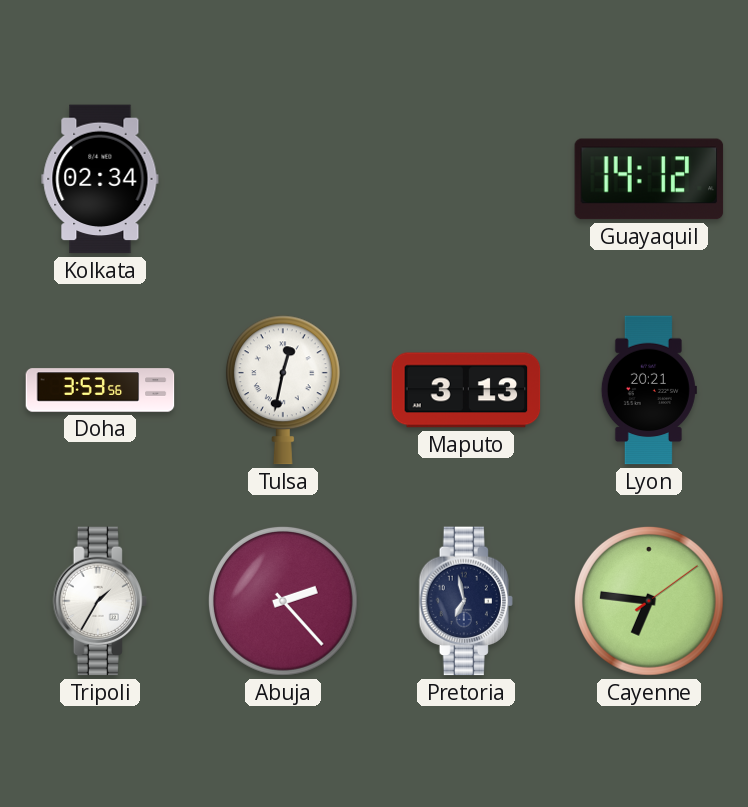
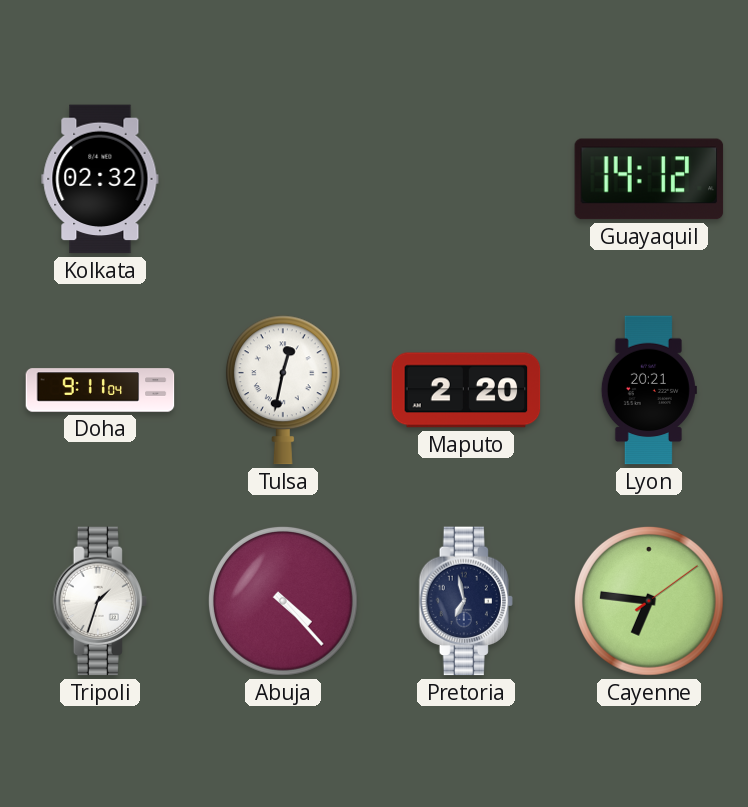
Kolkata: 02:34 -> 02:32 (100, 179)
Doha: 3:53 -> 9:11 (100, 390)
Maputo: 3:13 -> 2:20 (466, 390)
Tripoli: 1:35 -> 1:33 (100, 601)
Abuja: 2:23 -> 4:23 (284, 602)
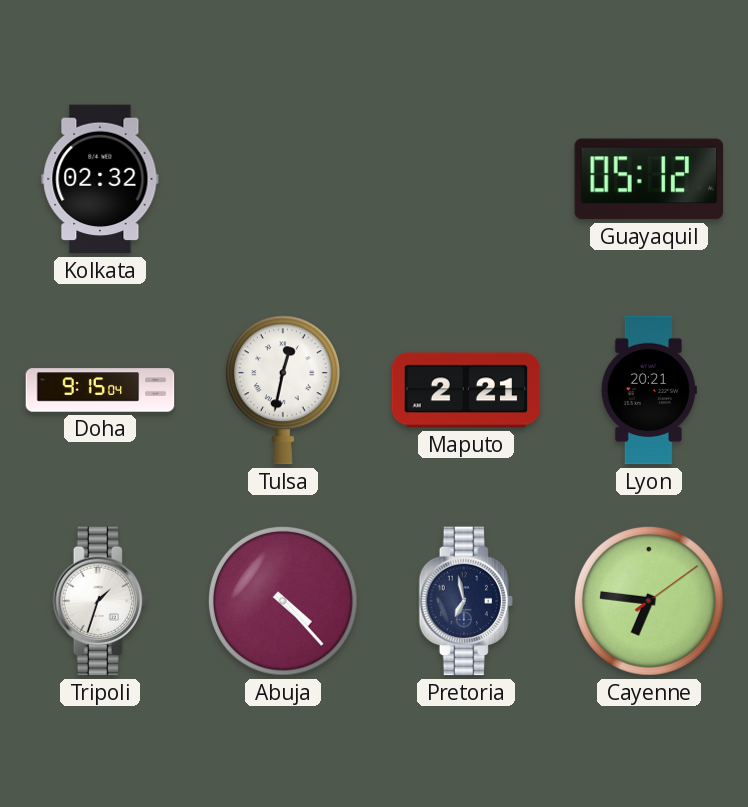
Guayaquil: 14:12 -> 05:12 (649, 179)
Doha: 9:11 -> 9:15 (100, 390)
Maputo: 2:20 -> 2:21 (466, 390)
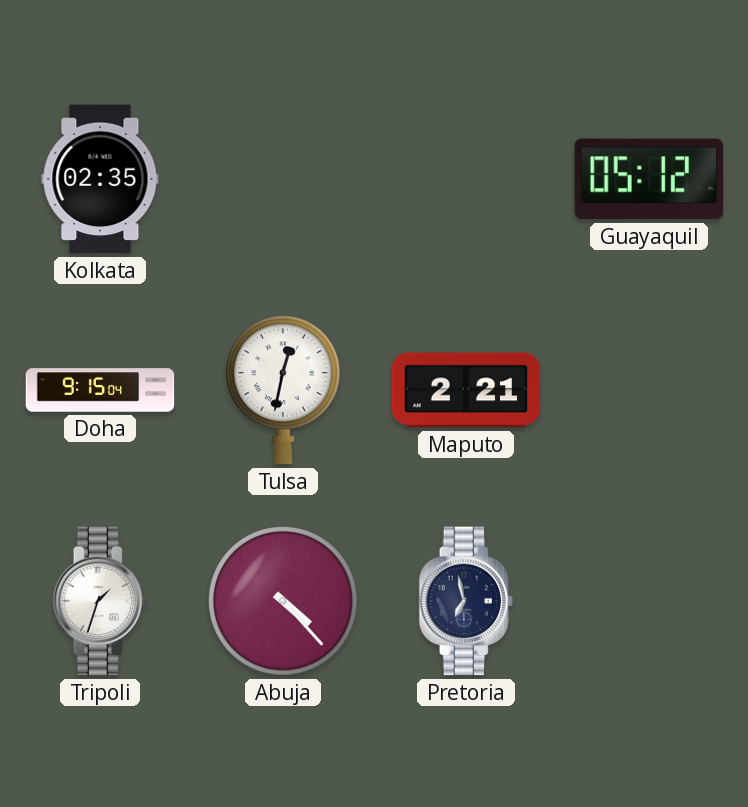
Kolkata: 02:32 -> 02:35 (100, 179)
Lyon: 20:21 -> none (649, 390)
Cayenne: 6:46 -> none (650, 602)
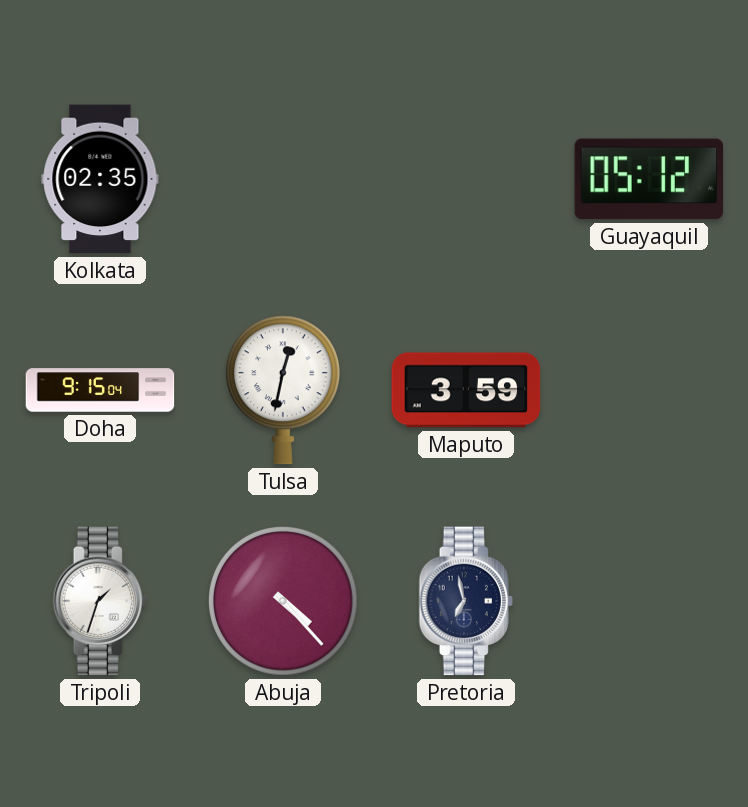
Maputo: 2:21 -> 3:59 (466, 390)
